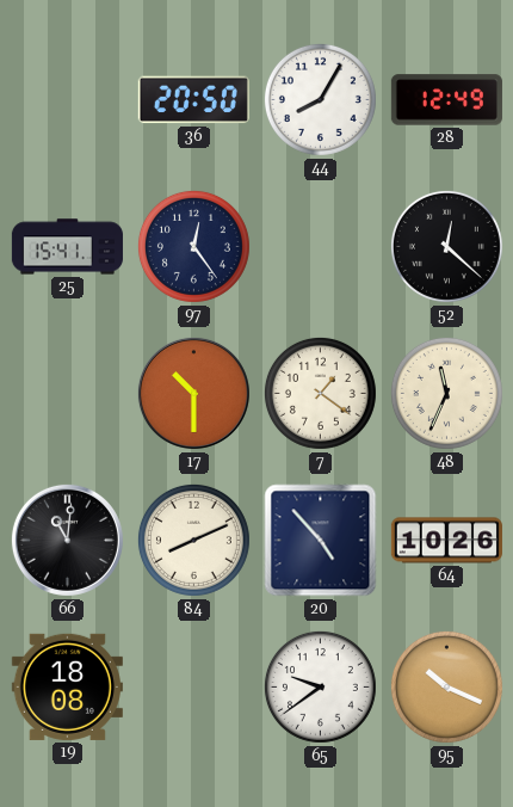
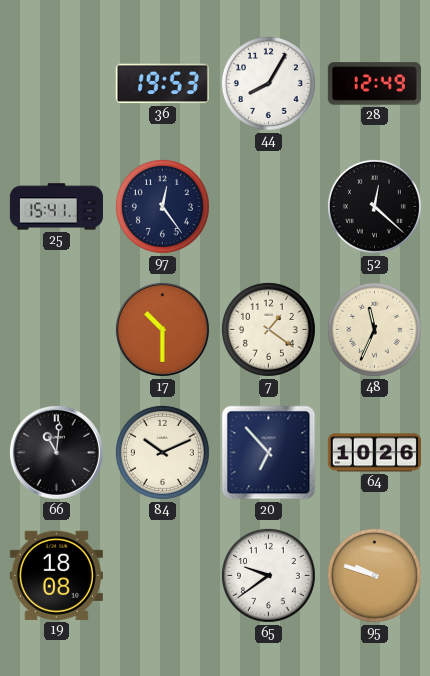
36: 20:50 -> 19:53 (162, 84)
84: 8:11 -> 10:11 (162, 452)
20: 4:53 -> 6:53 (269, 453)
95: 10:19 -> 9:48 (374, 575)
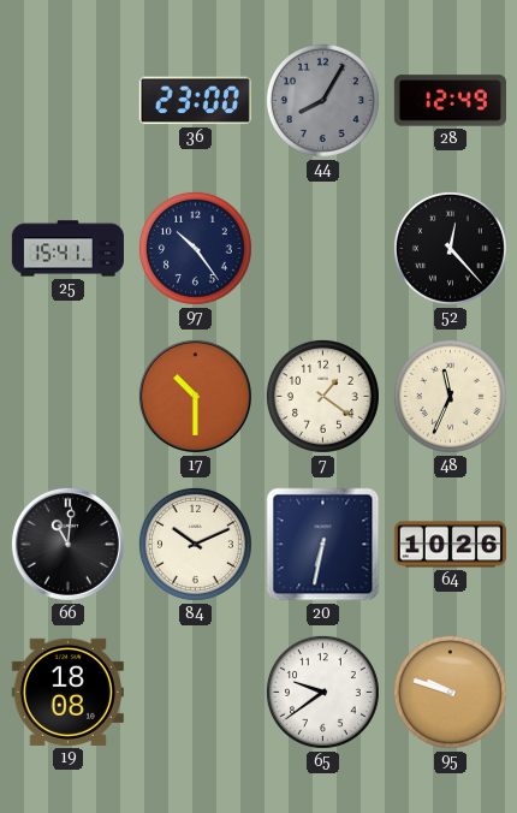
36: 19:53 -> 23:00 (195, 101)
44 dial: white -> grey (322, 100)
97: 12:24 -> 10:24 (195, 248)
52: 12:22 -> 12:23 (450, 248)
20: 6:53 -> 6:32 (323, 545)
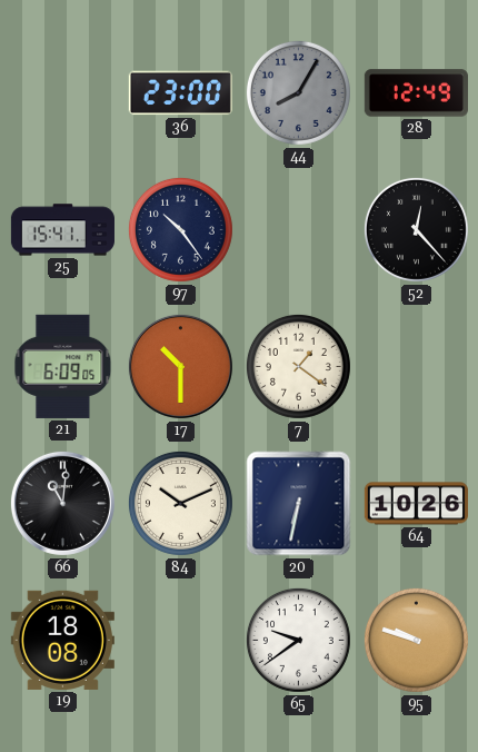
21: none -> 6:09 (63, 366)
48: 11:34 -> none (450, 396)
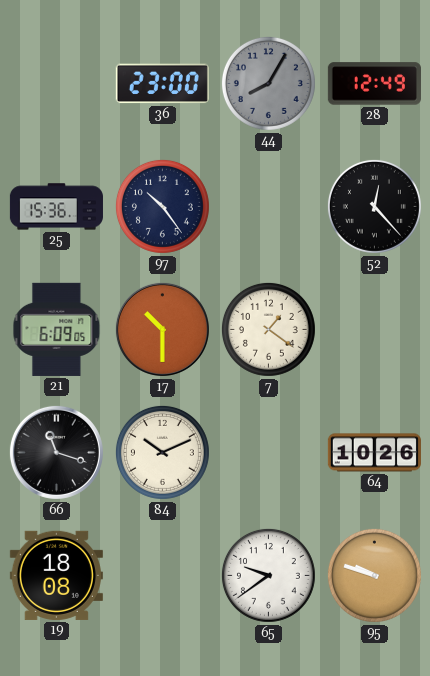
25: 15:41 -> 15:36 (56, 207)
66: 11:01 -> 11:18 (56, 452)
20: 6:32 -> none (299, 504)
